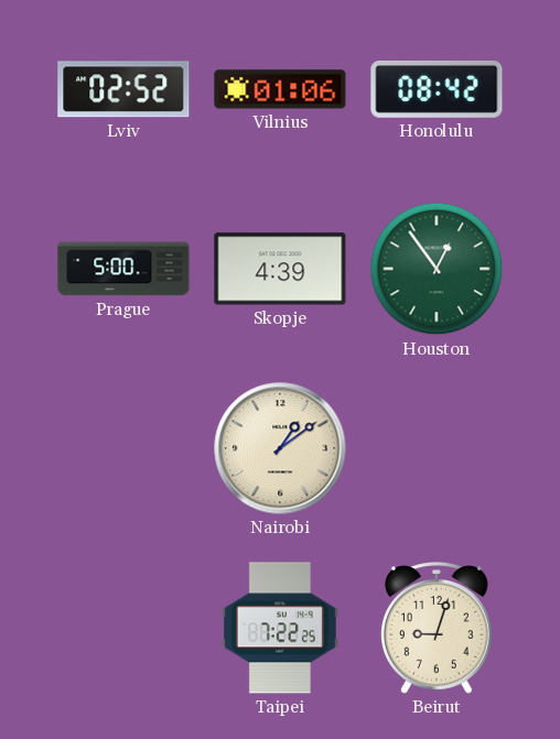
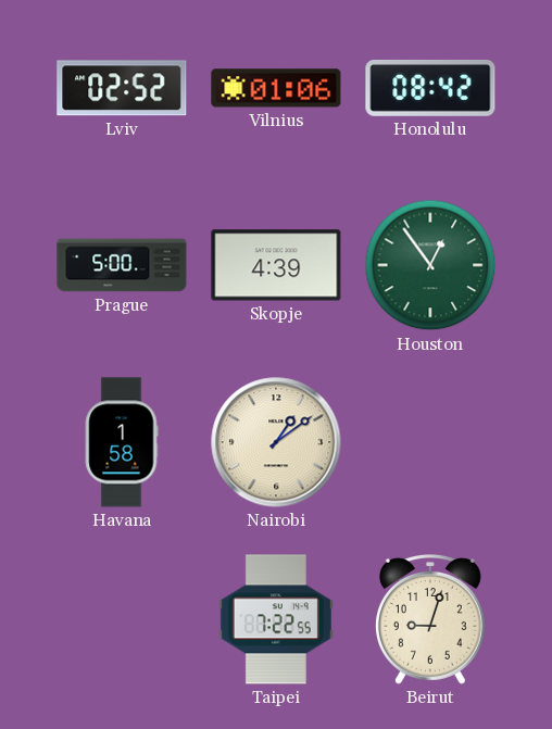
Havana: none -> 1:58 (122, 442)
Taipei: 7:22:25 -> 7:22:55 (276, 619)
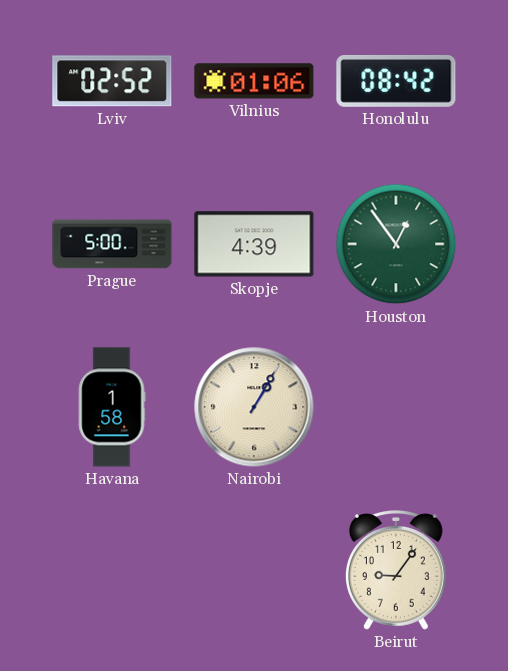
Nairobi: 1:09 -> 1:05 (254, 407)
Taipei: 7:22 -> none (276, 619)
Beirut: 9:03 -> 9:06 (396, 571)
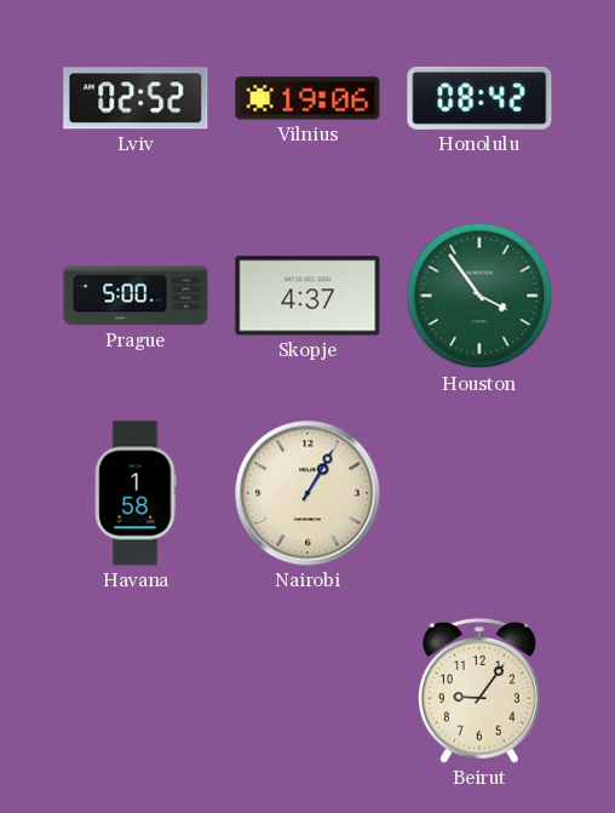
Vilnius: 01:06 -> 19:06 (307, 98)
Skopje: 4:39 -> 4:37 (307, 296)
Houston: 12:54 -> 3:54 (479, 296)
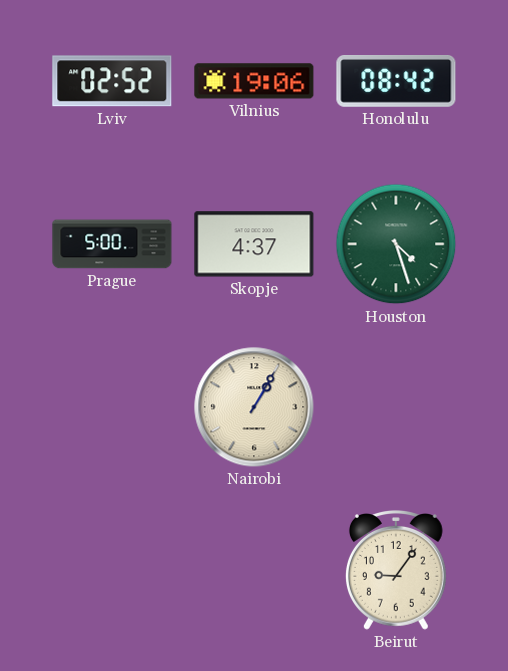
Houston: 3:54 -> 4:27 (396, 244)
Havana: 1:58 -> none (136, 493)
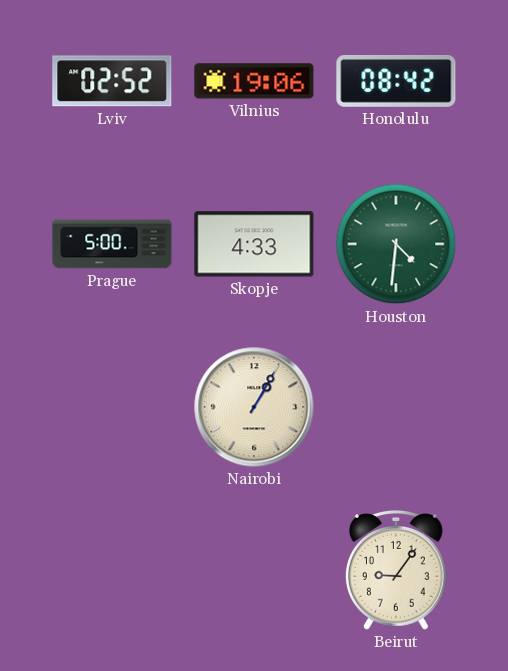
Skopje: 4:37 -> 4:33 (254, 244)
Houston: 4:27 -> 4:31 (396, 244)
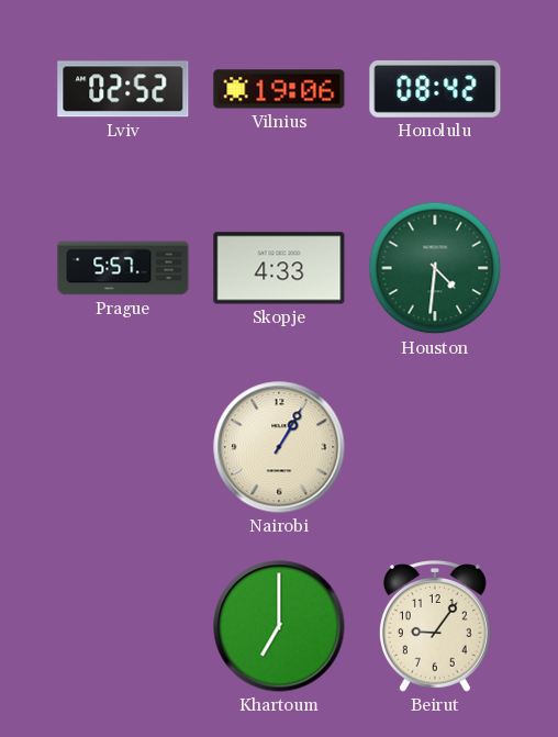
Prague: 5:00 -> 5:57 (123, 268)
Khartoum: none -> 7:00 (279, 626)
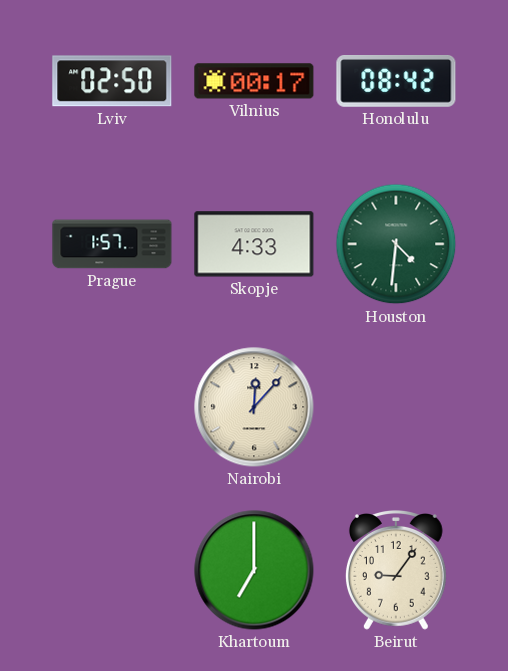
Lviv: 02:52 -> 02:50 (112, 81)
Vilnius: 19:06 -> 00:17 (254, 81)
Prague: 5:57 -> 1:57 (112, 244)
Nairobi: 1:05 -> 12:07 (254, 407)
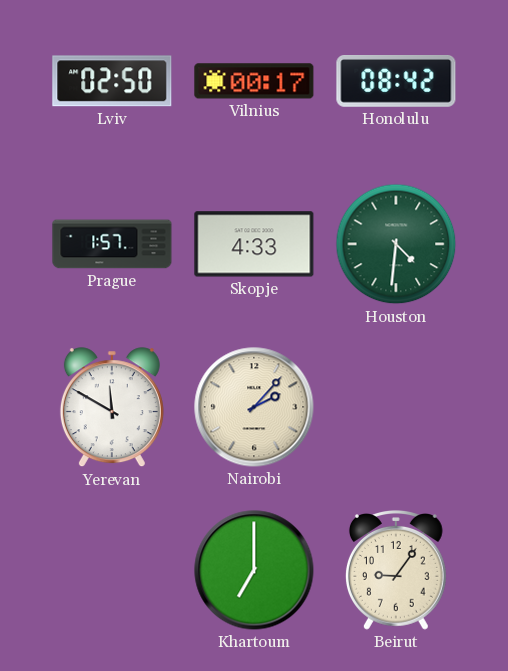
Yerevan: none -> 11:50 (112, 408)
Nairobi: 12:07 -> 2:07 (254, 407)
